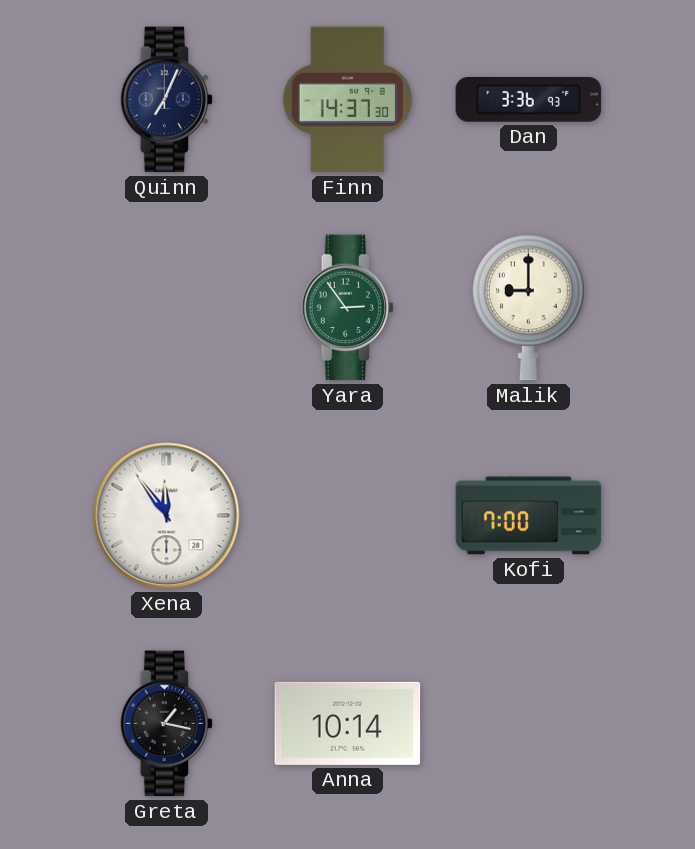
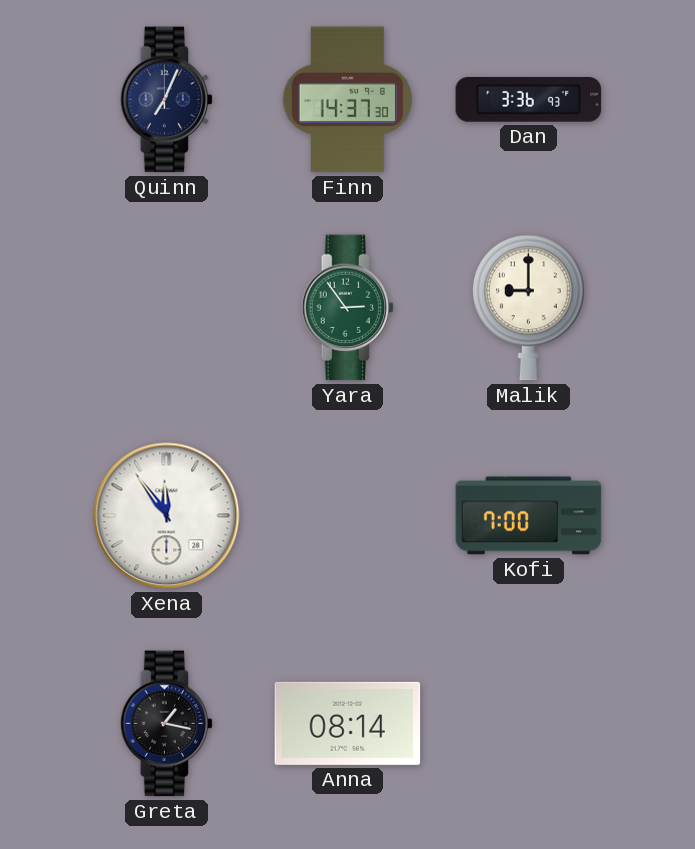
Anna: 10:14 -> 08:14 (348, 723)
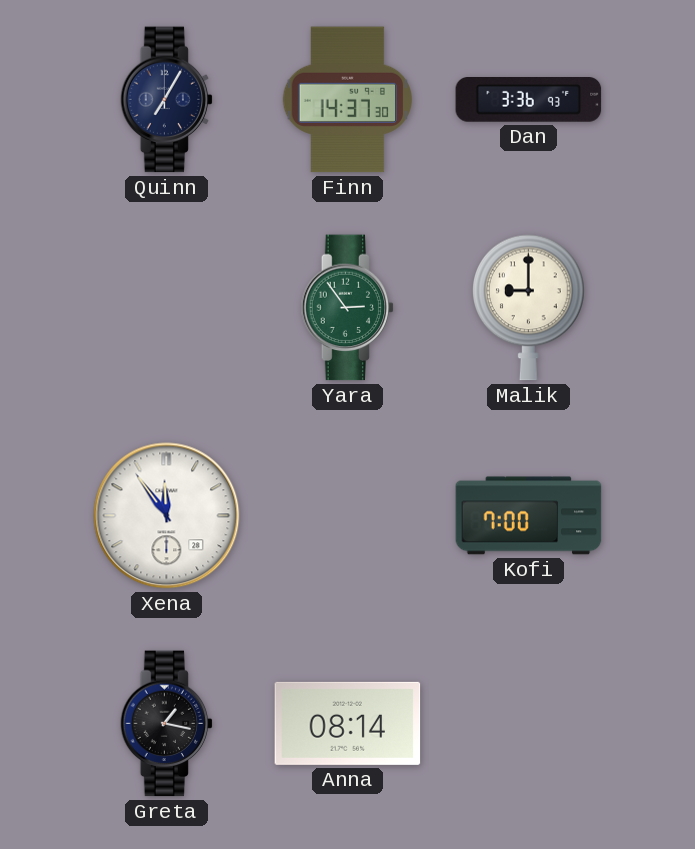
Quinn: 7:04 -> 7:05 (167, 100)
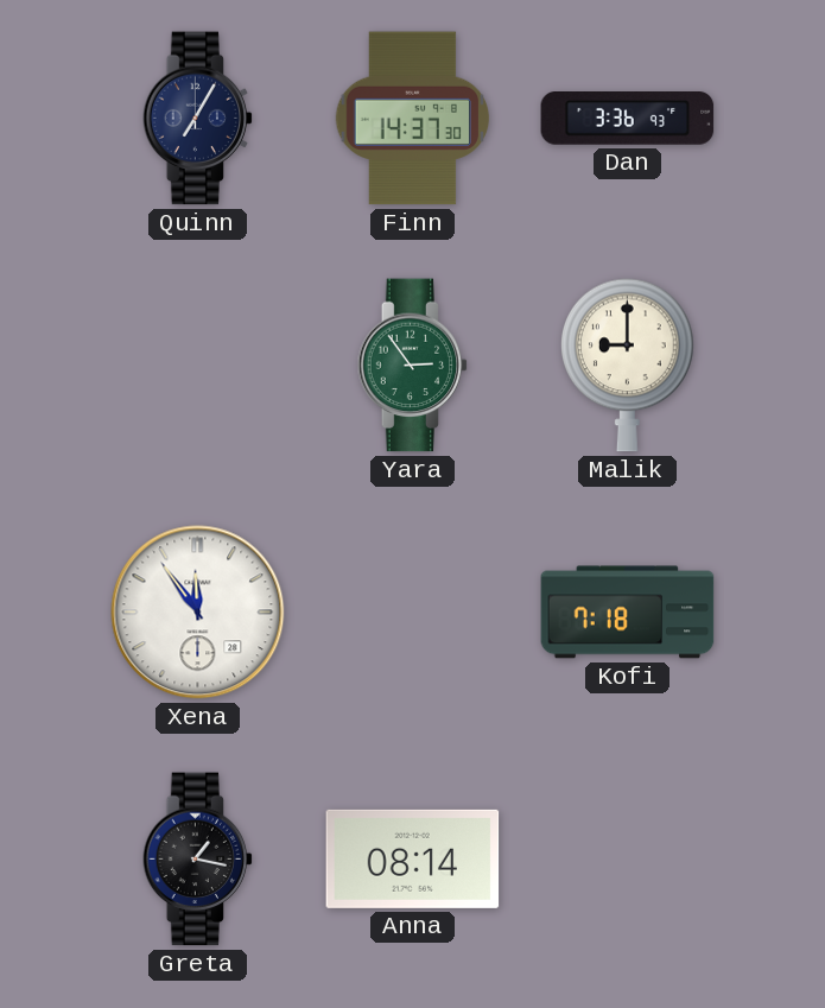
Kofi: 7:00 -> 7:18 (628, 613)
